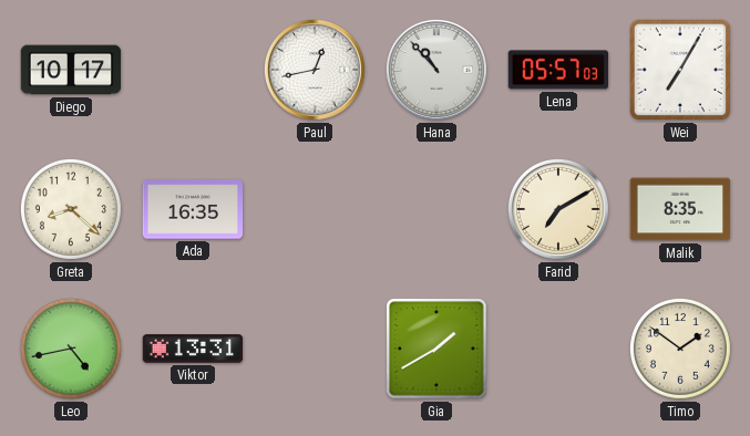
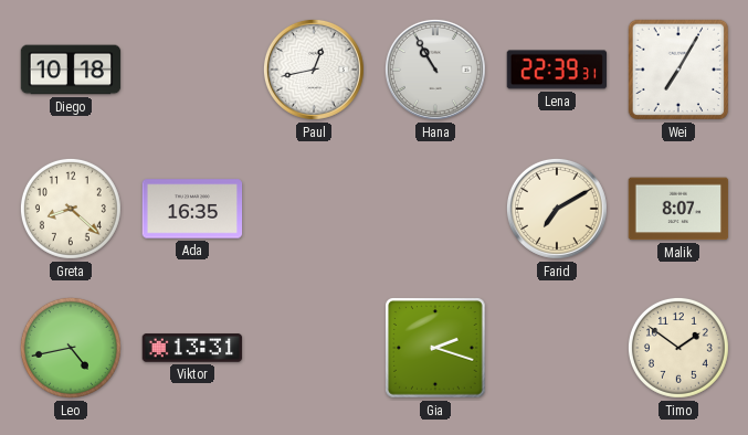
Diego: 10:17 -> 10:18 (71, 70)
Hana: 10:53 -> 10:55 (435, 70)
Lena: 05:57 -> 22:39 (557, 70)
Malik: 8:35 -> 8:07 (678, 209)
Gia: 1:40 -> 2:18 (435, 348)
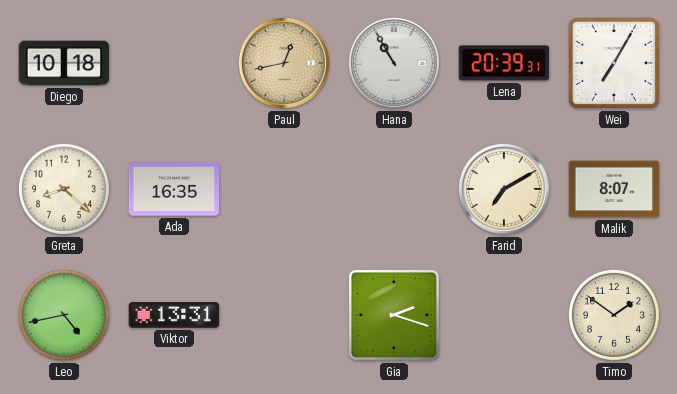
Paul dial: white -> champagne (284, 63)
Lena: 22:39 -> 20:39 (504, 63)
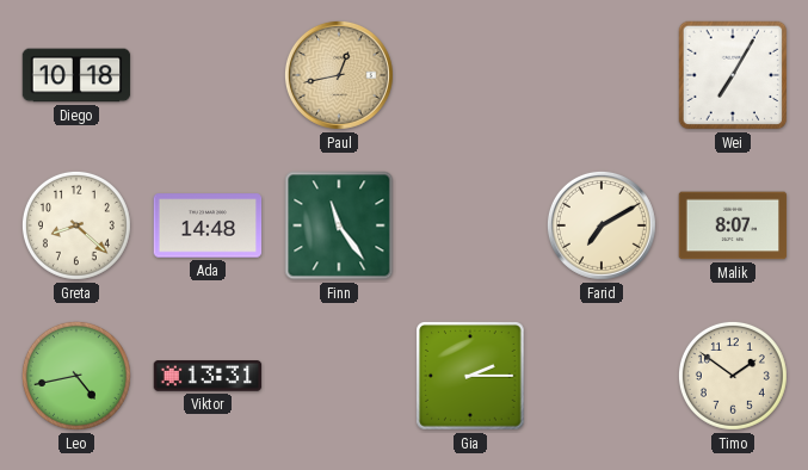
Hana: 10:55 -> none (394, 63)
Lena: 20:39 -> none (504, 63)
Ada: 16:35 -> 14:48 (208, 225)
Finn: none -> 11:24 (339, 225)
Gia: 2:18 -> 2:15 (470, 376)
